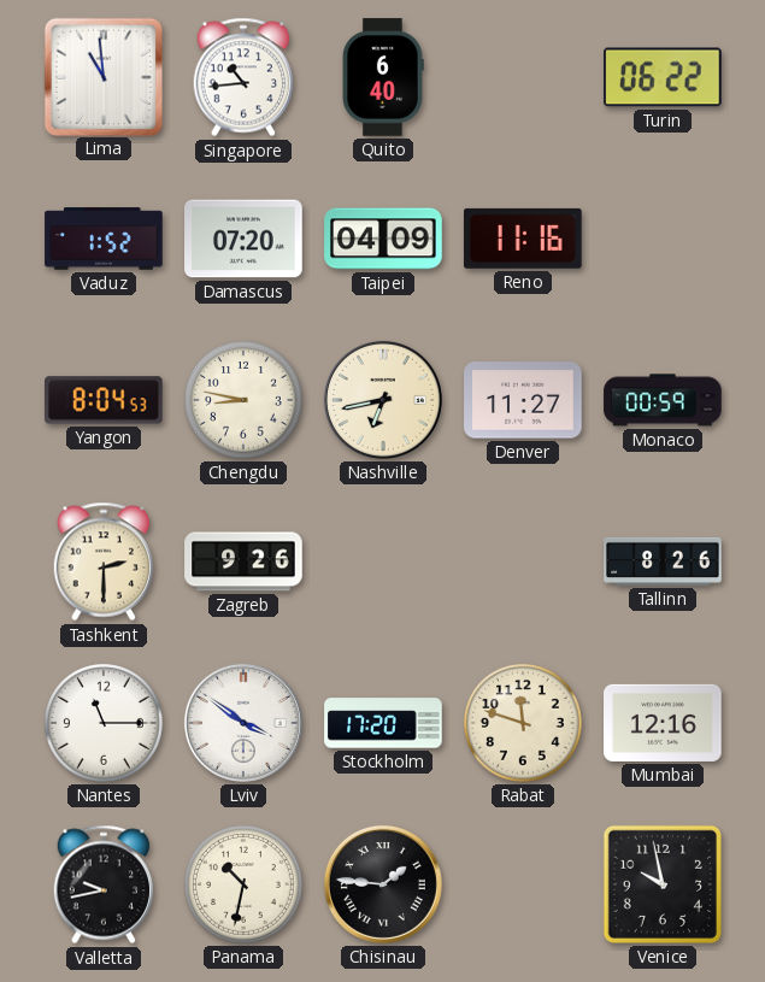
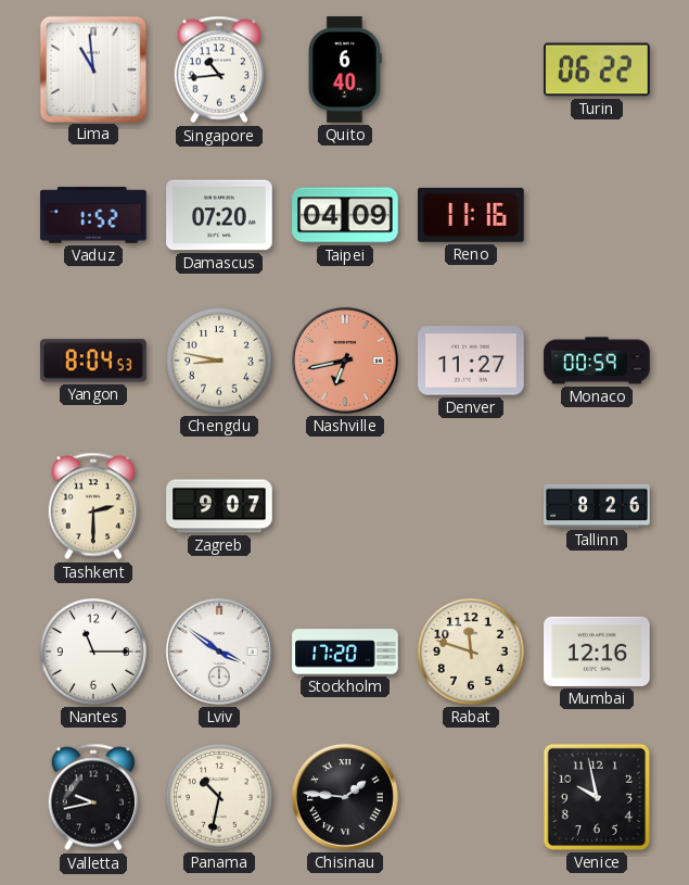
Nashville dial: cream -> salmon (345, 361)
Zagreb: 9:26 -> 9:07 (219, 506)
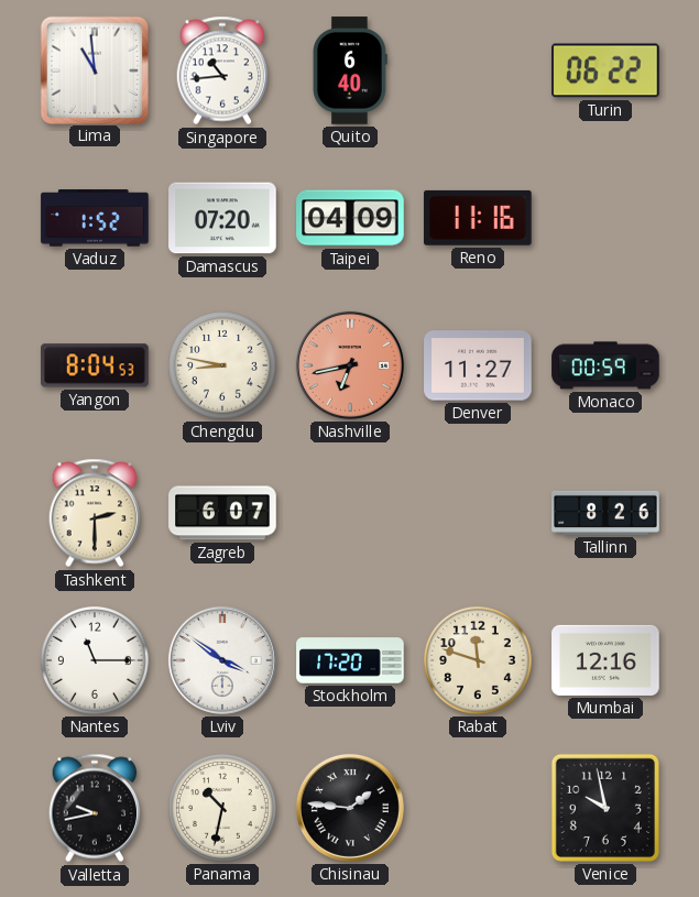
Zagreb: 9:07 -> 6:07 (222, 513)
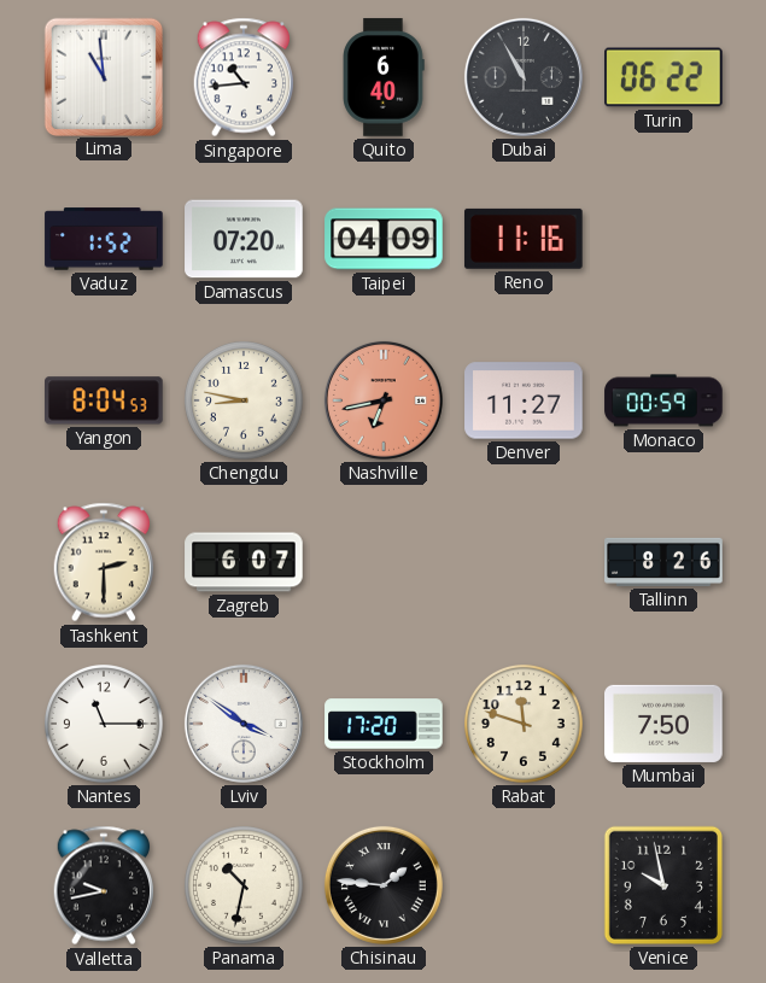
Dubai: none -> 10:55 (524, 77)
Mumbai: 12:16 -> 7:50 (663, 724)
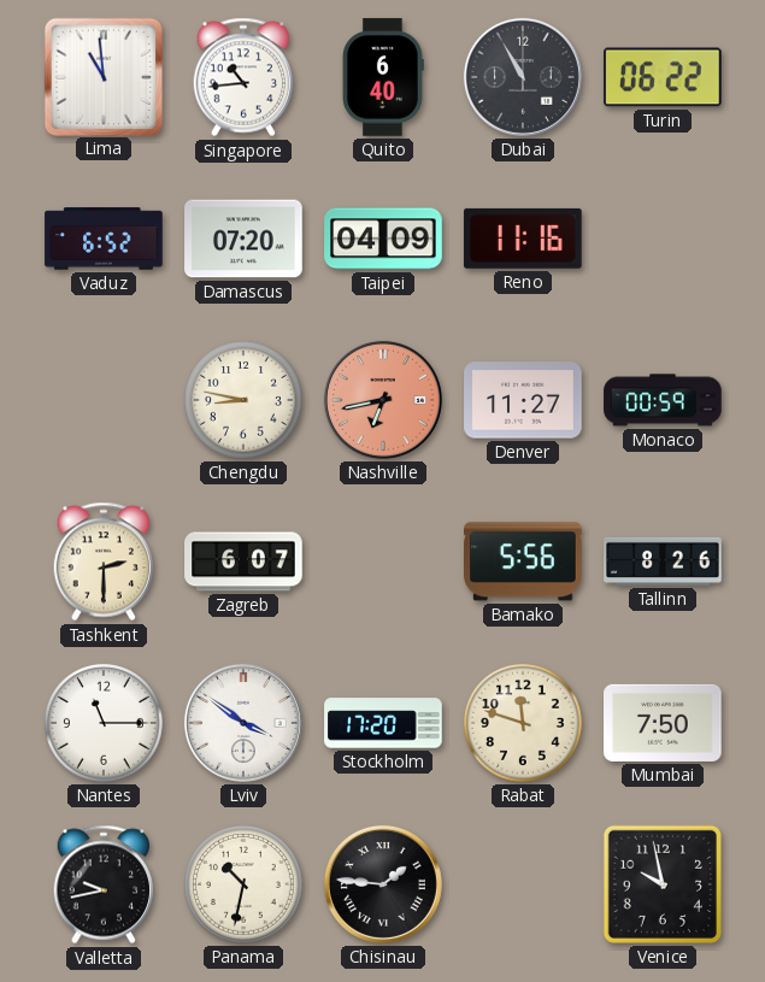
Vaduz: 1:52 -> 6:52 (104, 239)
Yangon: 8:04 -> none (104, 400)
Bamako: none -> 5:56 (523, 561)
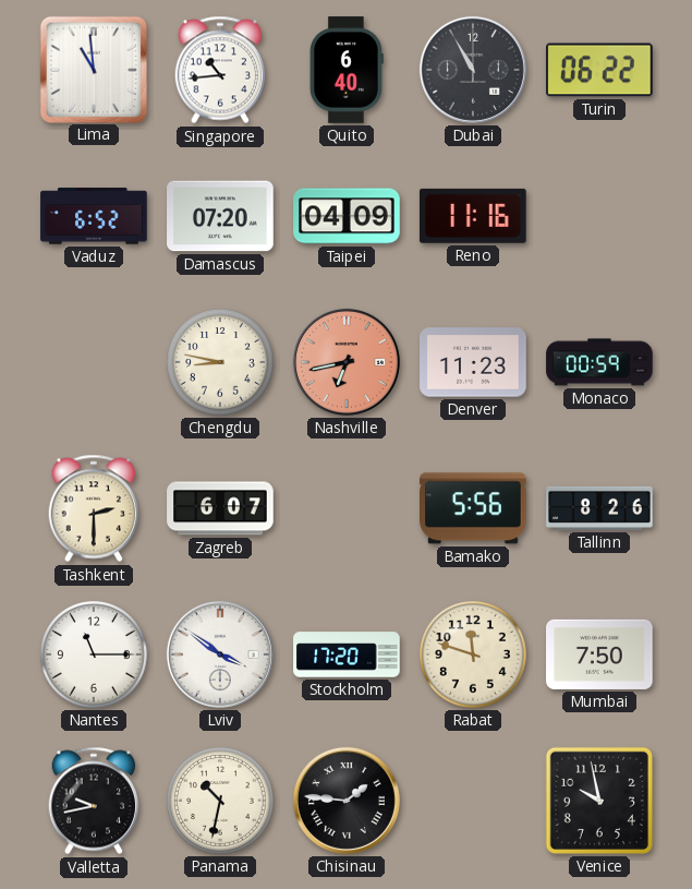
Denver: 11:27 -> 11:23 (473, 362)
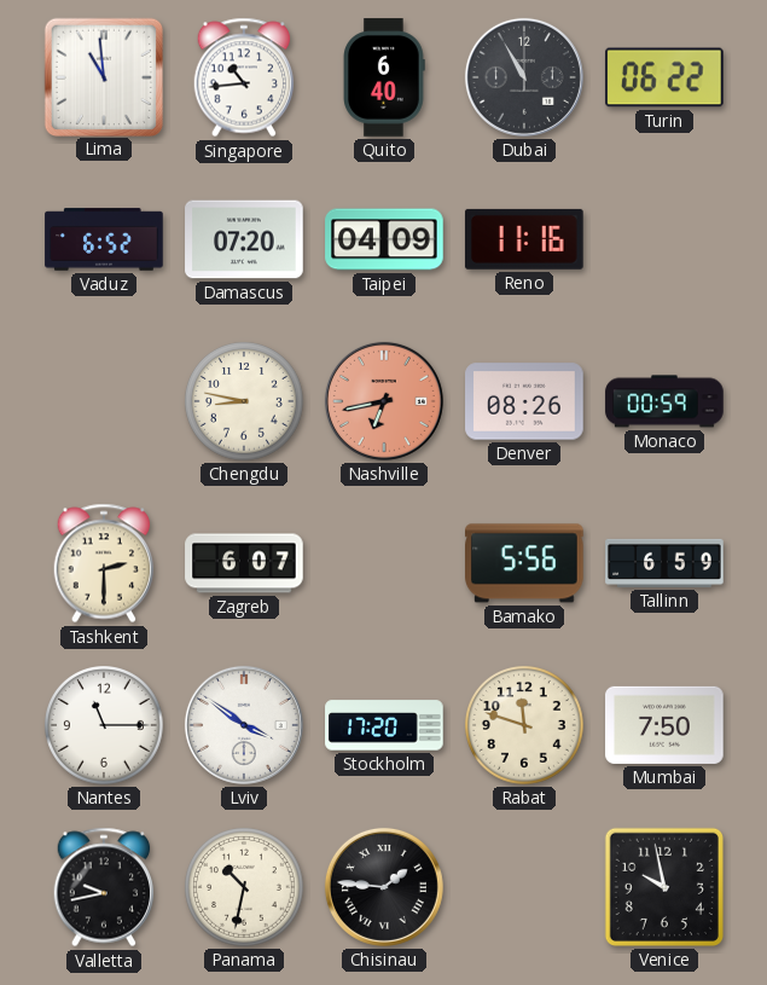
Denver: 11:23 -> 08:26 (524, 401)
Tallinn: 8:26 -> 6:59 (664, 563)
